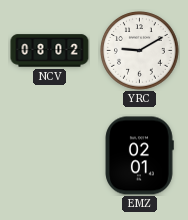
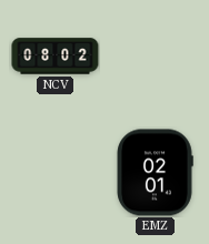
YRC: 9:10 -> none (140, 51)
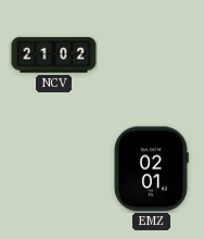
NCV: 08:02 -> 21:02 (54, 55)
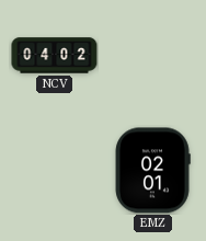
NCV: 21:02 -> 04:02 (55, 56)
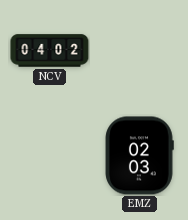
EMZ: 02:01 -> 02:03 (139, 156)
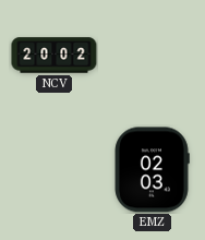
NCV: 04:02 -> 20:02 (55, 56)
